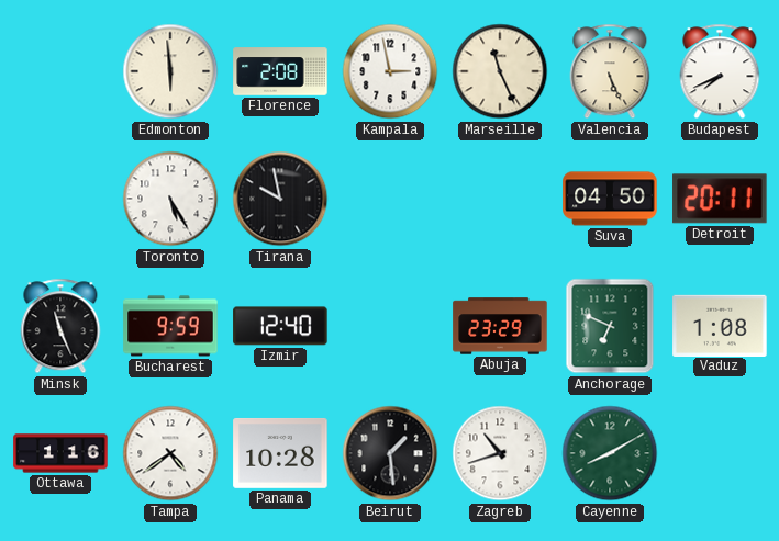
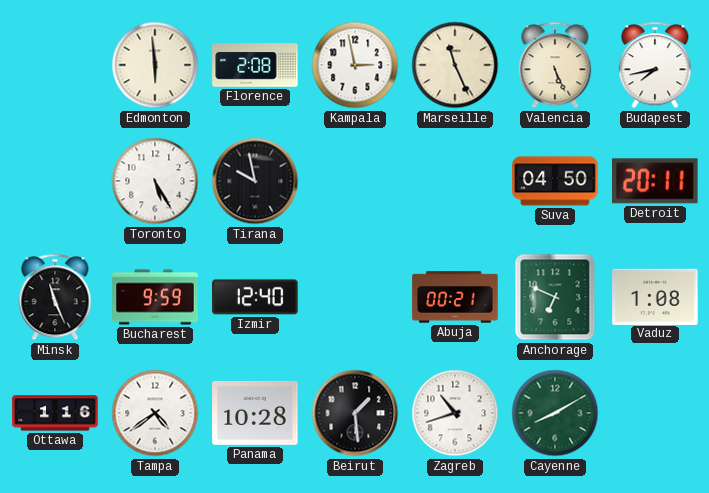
Budapest: 7:41 -> 7:43 (655, 65)
Abuja: 23:29 -> 00:21 (455, 297)
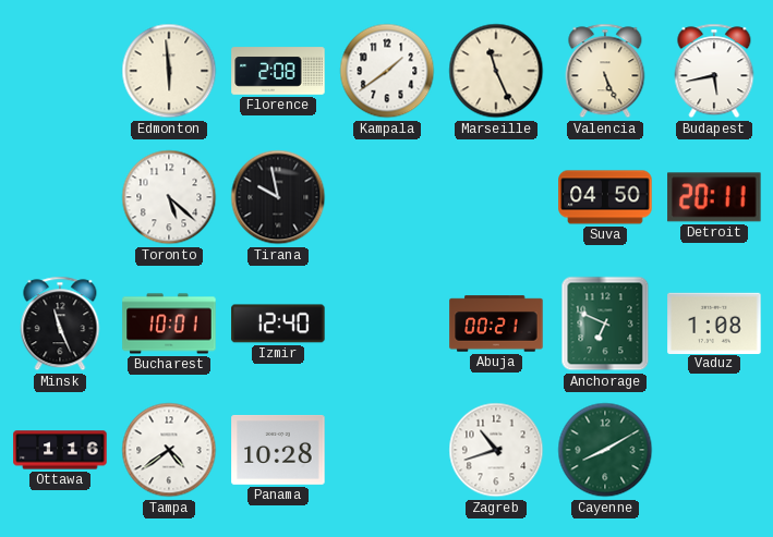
Kampala: 2:58 -> 1:39 (387, 71)
Budapest: 7:43 -> 5:43 (714, 71)
Toronto: 5:25 -> 5:22 (169, 197)
Bucharest: 9:59 -> 10:01 (169, 324)
Beirut: 1:29 -> none (355, 413)
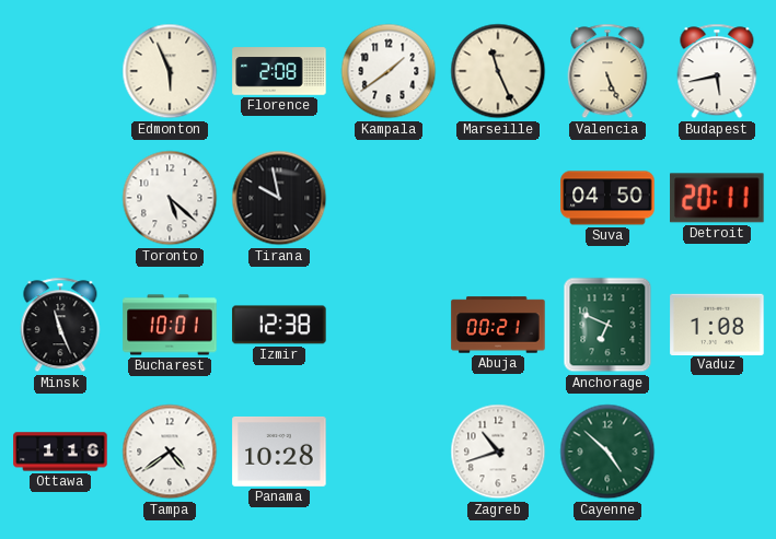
Edmonton: 5:59 -> 5:56 (170, 71)
Izmir: 12:40 -> 12:38 (279, 325)
Cayenne: 8:10 -> 4:52 (607, 452)
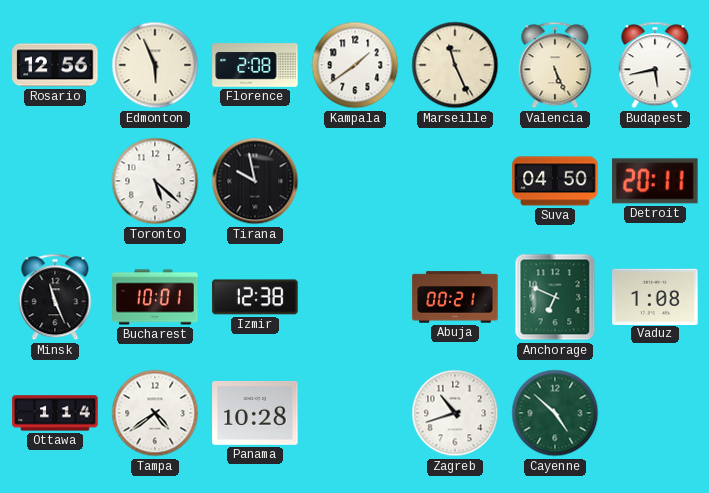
Rosario: none -> 12:56 (55, 65)
Ottawa: 1:16 -> 1:14 (55, 413)
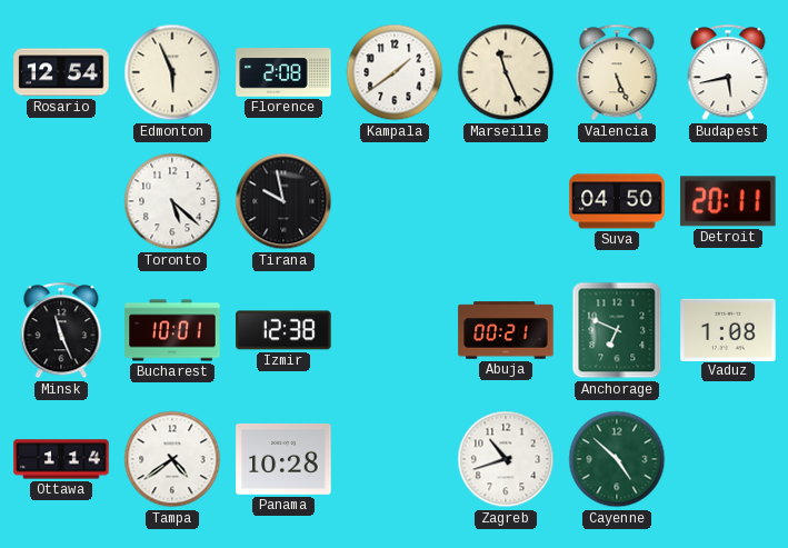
Rosario: 12:56 -> 12:54 (61, 72)
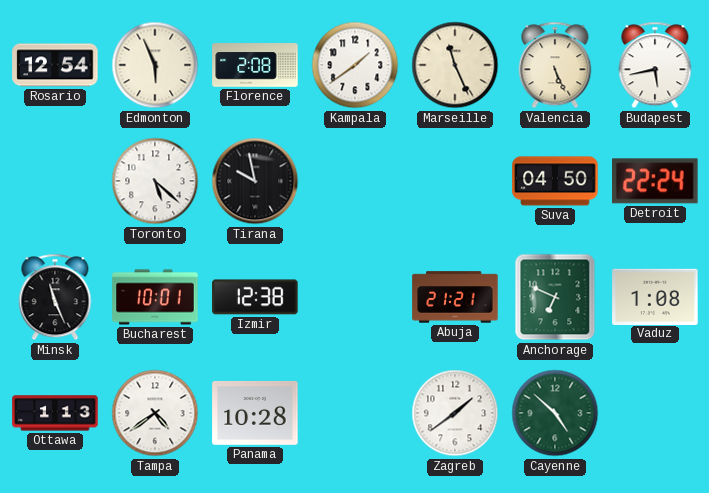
Detroit: 20:11 -> 22:24 (655, 181)
Abuja: 00:21 -> 21:21 (455, 297)
Ottawa: 1:14 -> 1:13 (55, 413)
Zagreb: 10:42 -> 1:39 (455, 413)
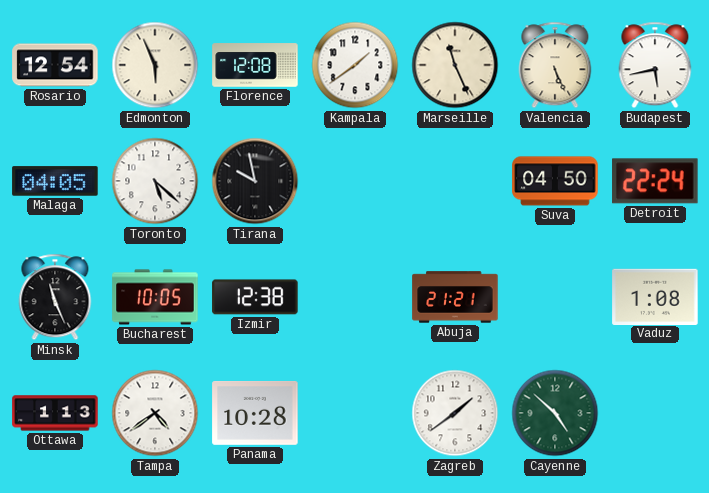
Florence: 2:08 -> 12:08 (255, 65)
Malaga: none -> 04:05 (55, 181)
Bucharest: 10:01 -> 10:05 (155, 297)
Anchorage: 6:49 -> none (555, 297)
